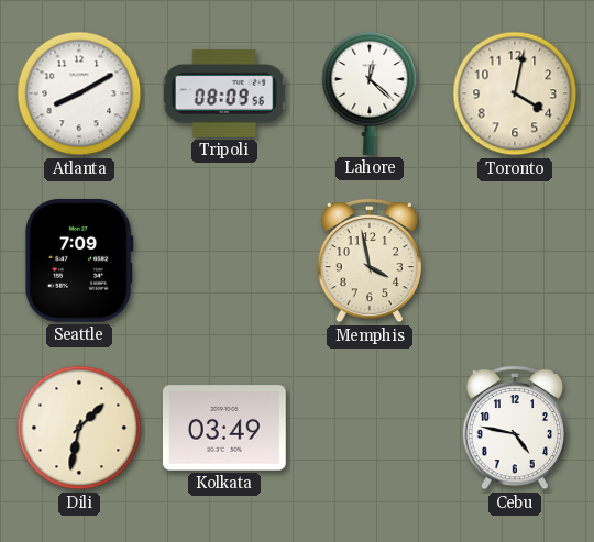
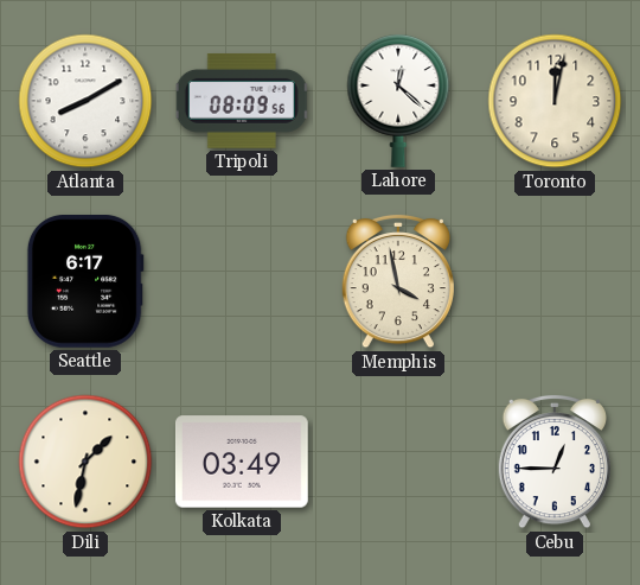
Toronto: 4:02 -> 12:02 (555, 101)
Seattle: 7:09 -> 6:17 (85, 281)
Cebu: 4:47 -> 12:45 (555, 462)
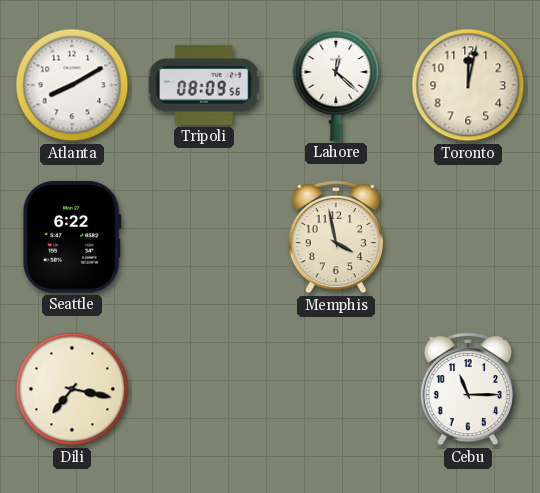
Seattle: 6:17 -> 6:22 (72, 237)
Dili: 1:32 -> 7:17 (72, 389)
Kolkata: 03:49 -> none (242, 462)
Cebu: 12:45 -> 11:15 (468, 389)
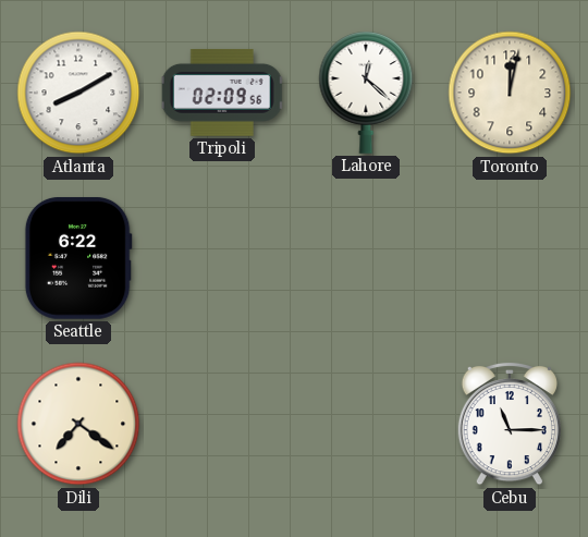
Tripoli: 08:09 -> 02:09 (222, 93)
Memphis: 3:58 -> none (336, 237)
Dili: 7:17 -> 7:21 (78, 424)
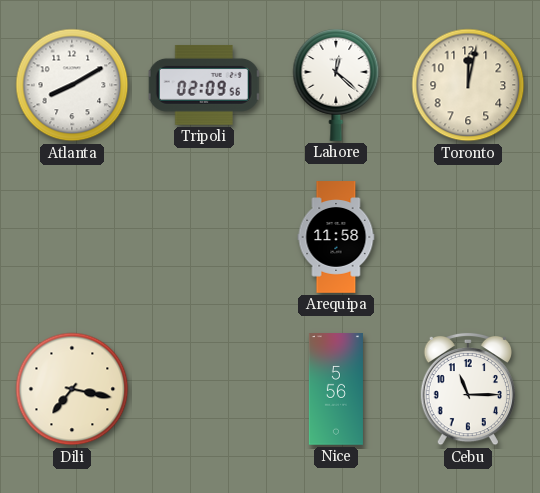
Seattle: 6:22 -> none (78, 258)
Arequipa: none -> 11:58 (336, 237)
Dili: 7:21 -> 7:17 (72, 389)
Nice: none -> 5:56 (336, 389)
